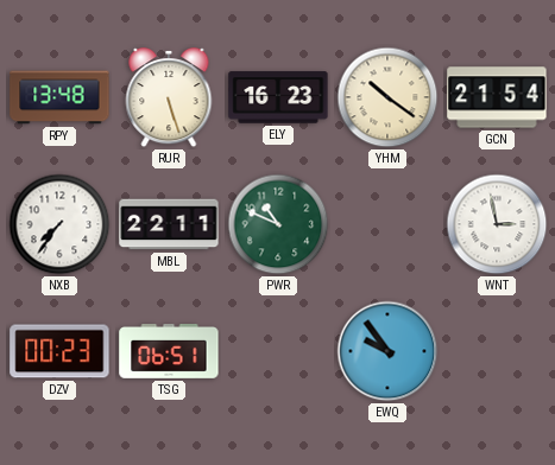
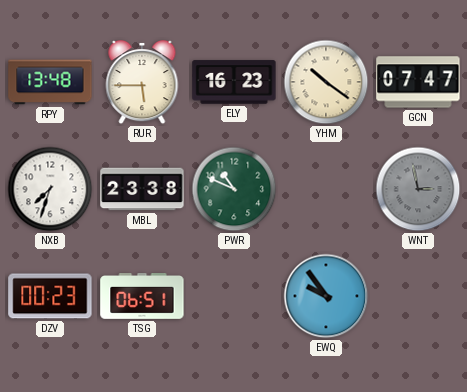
RUR: 5:27 -> 5:45 (142, 83)
GCN: 21:54 -> 07:47 (418, 82)
NXB: 7:36 -> 7:33 (50, 189)
MBL: 22:11 -> 23:38 (142, 189)
WNT dial: white -> grey (418, 189)
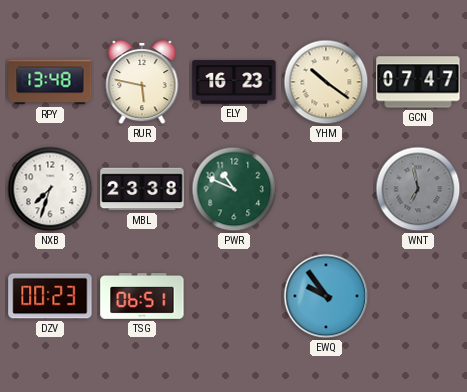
RUR: 5:45 -> 5:47 (142, 83)
WNT: 2:58 -> 6:58 (418, 189)
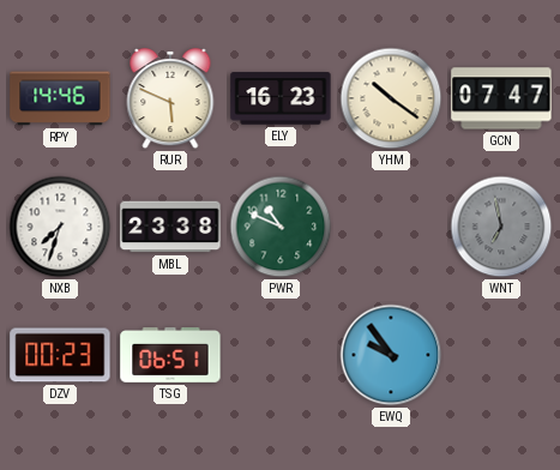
RPY: 13:48 -> 14:46 (60, 98)
RUR: 5:47 -> 5:49 (170, 100)
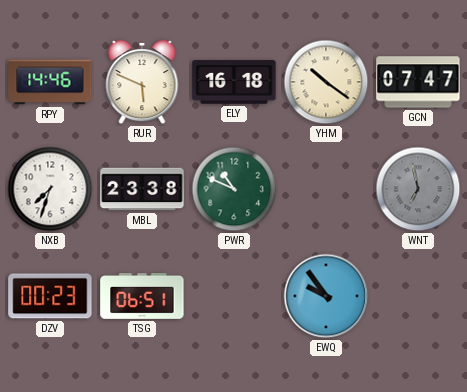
ELY: 16:23 -> 16:18 (234, 82)
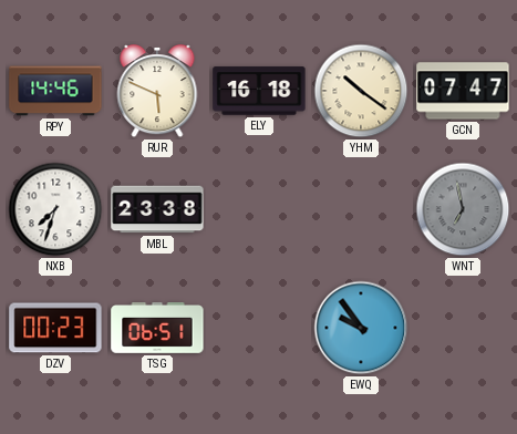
PWR: 10:49 -> none (234, 189)
